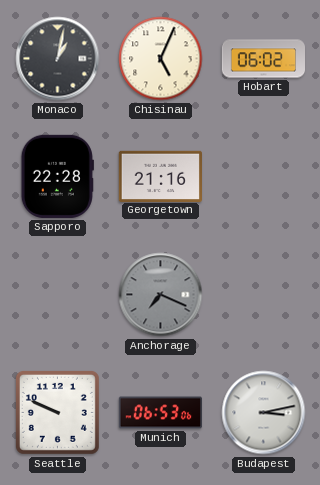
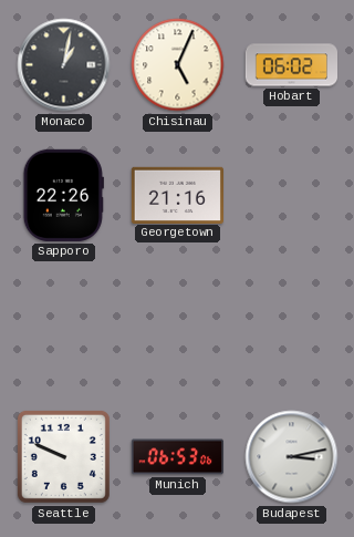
Sapporo: 22:28 -> 22:26 (63, 195)
Anchorage: 7:19 -> none (161, 295)
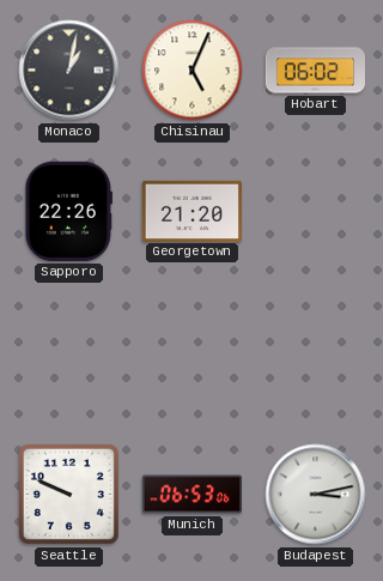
Georgetown: 21:16 -> 21:20 (191, 211)
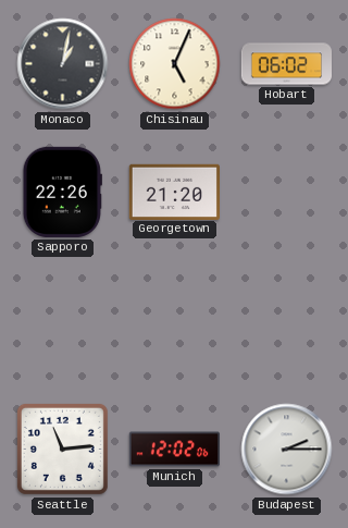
Seattle: 9:49 -> 11:14 (62, 449)
Munich: 06:53 -> 12:02 (174, 450)
Budapest: 3:13 -> 2:15 (287, 450)
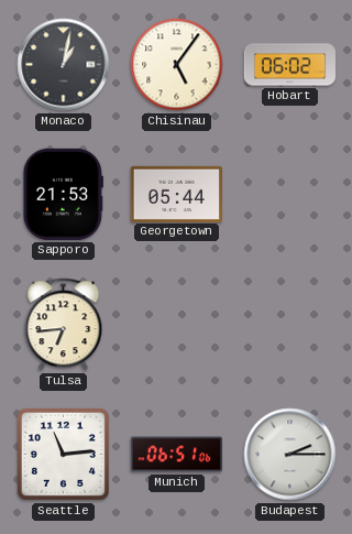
Chisinau: 5:04 -> 5:06 (177, 65)
Sapporo: 22:26 -> 21:53 (63, 194)
Georgetown: 21:20 -> 05:44 (176, 194)
Tulsa: none -> 6:44 (64, 325)
Munich: 12:02 -> 06:51 (176, 455)
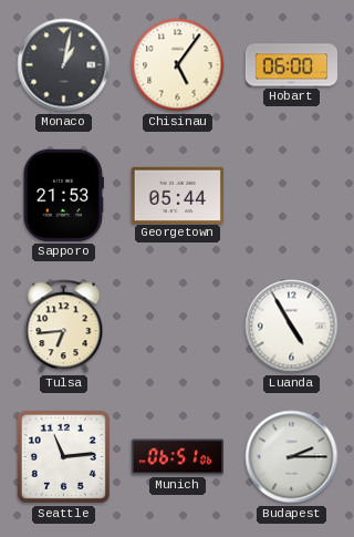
Hobart: 06:02 -> 06:00 (292, 65)
Luanda: none -> 4:55 (292, 327)
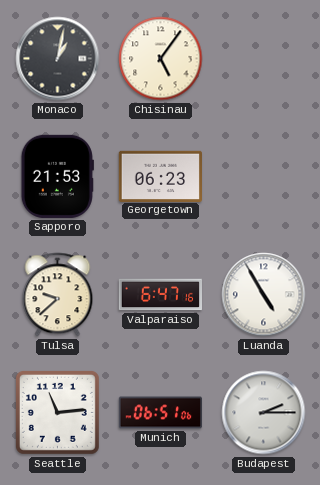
Hobart: 06:00 -> none (292, 65)
Georgetown: 05:44 -> 06:23 (160, 176)
Tulsa: 6:44 -> 9:38 (58, 295)
Valparaiso: none -> 6:47 (160, 295)
